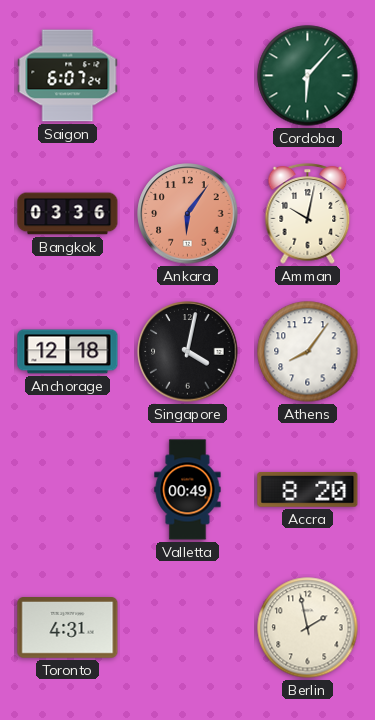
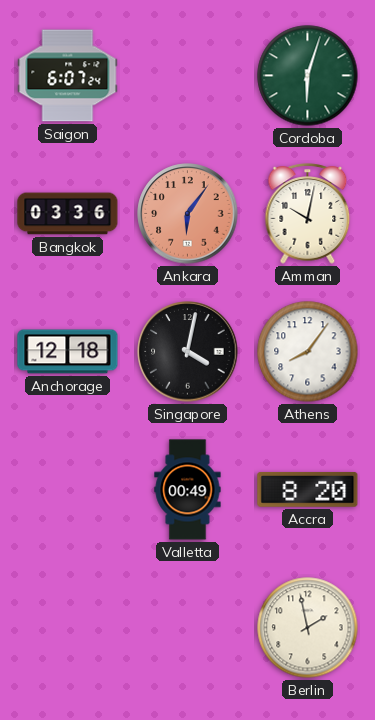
Cordoba: 6:07 -> 6:03 (308, 76)
Toronto: 4:31 -> none (68, 628)
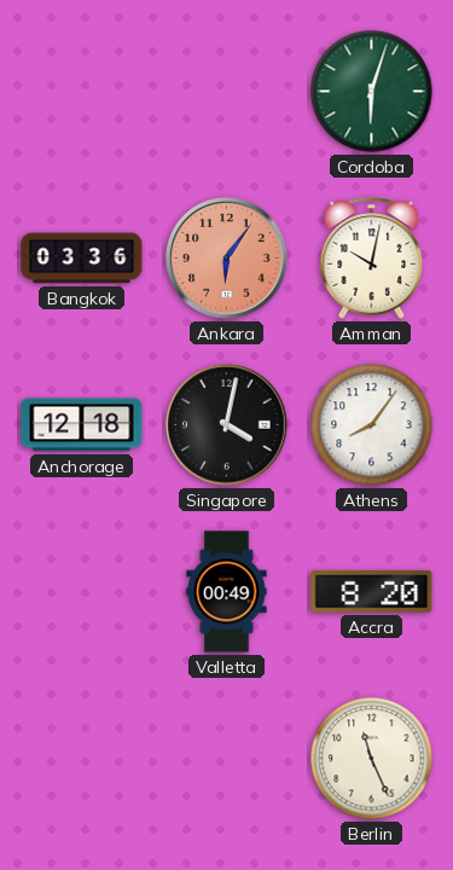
Saigon: 6:07 -> none (68, 76)
Berlin: 1:58 -> 11:26 (372, 759)
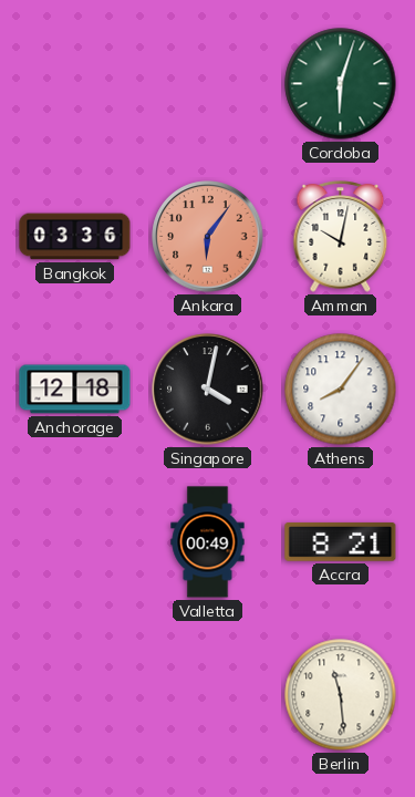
Accra: 8:20 -> 8:21 (341, 541)
Berlin: 11:26 -> 11:29 (341, 695)
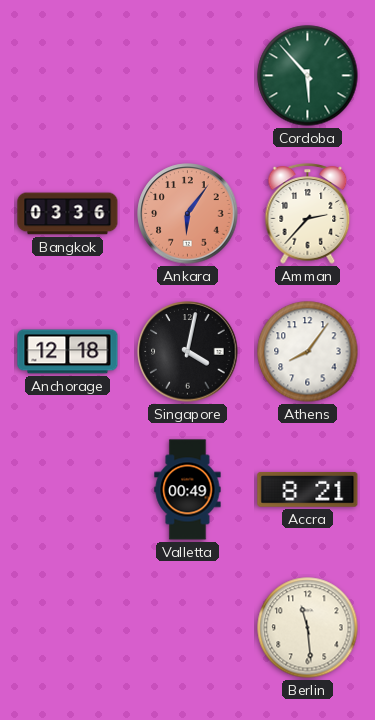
Cordoba: 6:03 -> 5:53 (308, 76)
Amman: 10:02 -> 2:37 (308, 214)
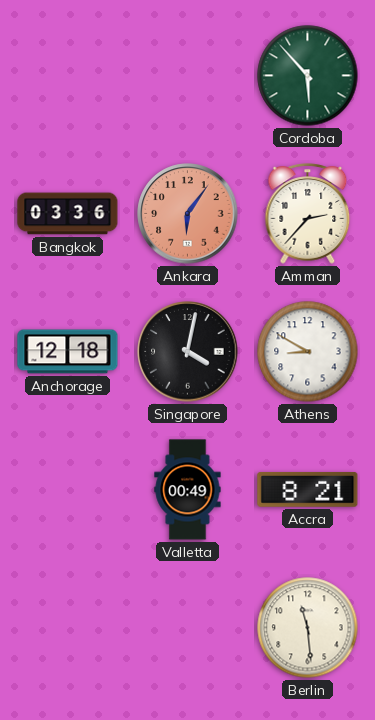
Athens: 8:06 -> 8:50 (308, 352)
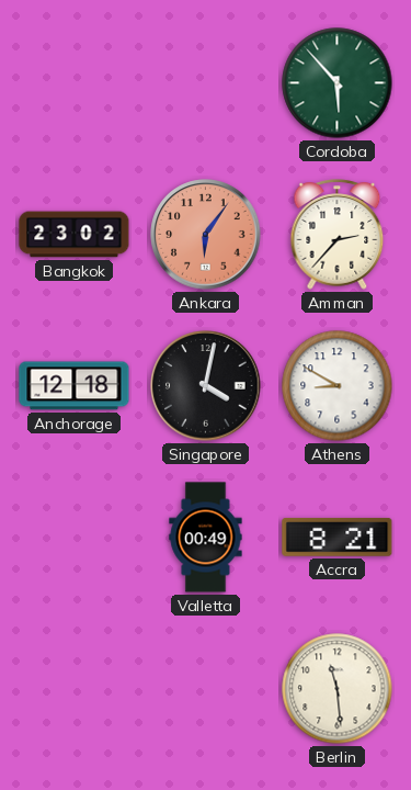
Bangkok: 03:36 -> 23:02 (75, 235)
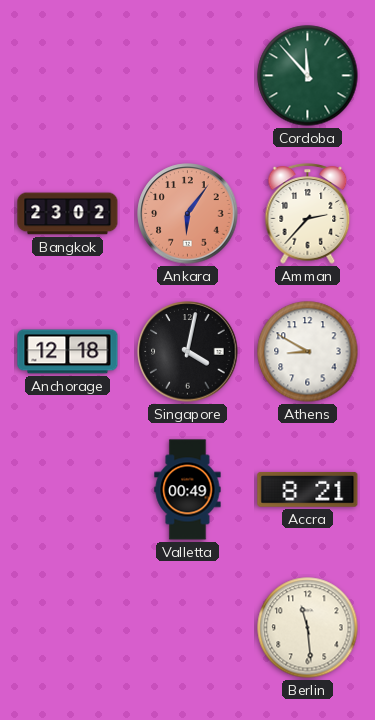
Cordoba: 5:53 -> 11:53 (308, 76)
